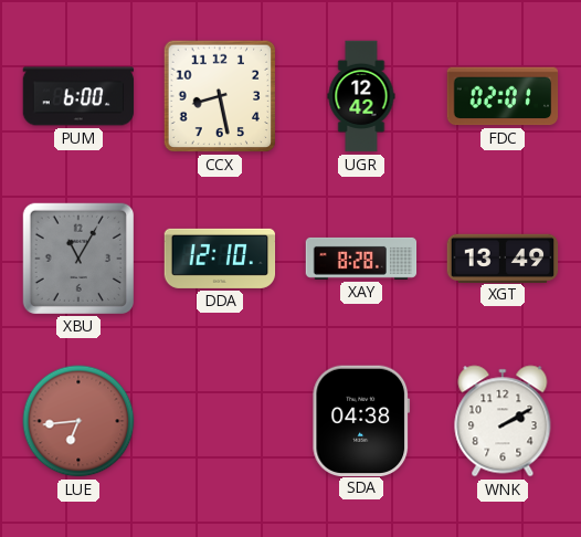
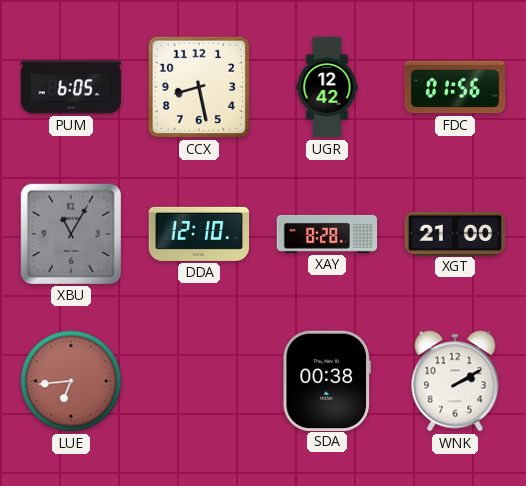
PUM: 6:00 -> 6:05 (71, 87)
FDC: 02:01 -> 01:56 (455, 87)
XGT: 13:49 -> 21:00 (455, 233)
SDA: 04:38 -> 00:38 (327, 380)
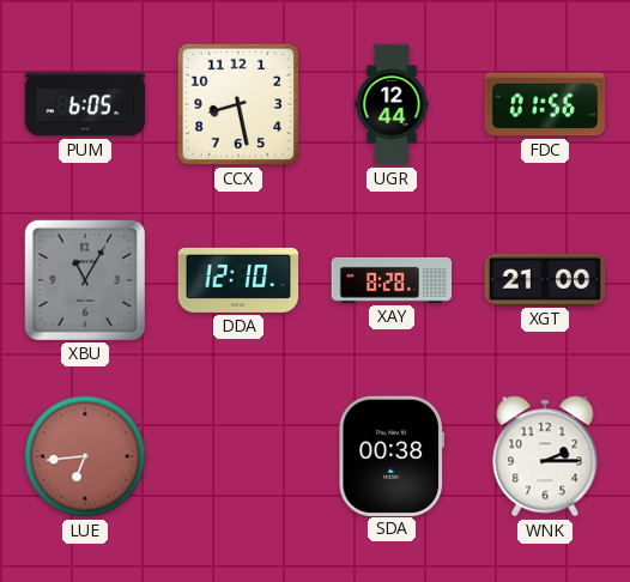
UGR: 12:42 -> 12:44 (392, 104)
WNK: 2:10 -> 2:15 (545, 456)
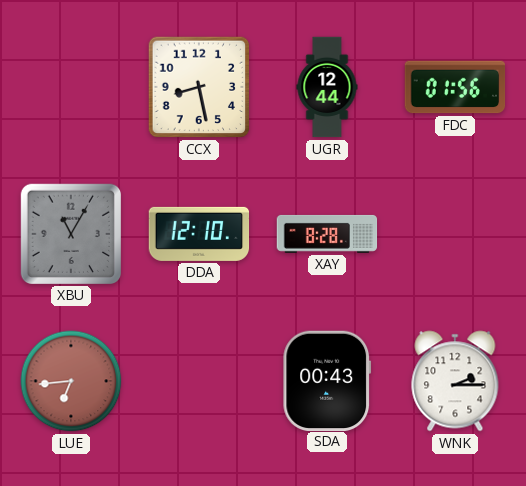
PUM: 6:05 -> none (85, 104)
XGT: 21:00 -> none (545, 279)
SDA: 00:38 -> 00:43 (327, 380)
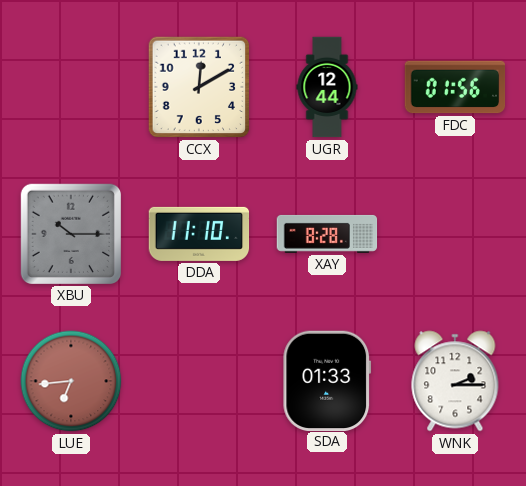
CCX: 8:28 -> 12:10 (199, 87)
XBU: 11:05 -> 10:15 (70, 233)
DDA: 12:10 -> 11:10 (199, 234)
SDA: 00:43 -> 01:33 (327, 380)
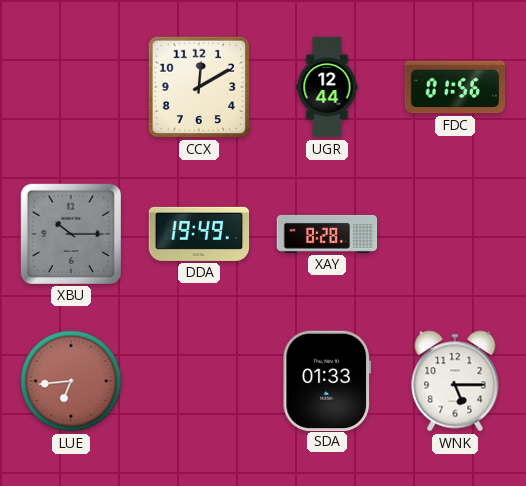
DDA: 11:10 -> 19:49 (199, 234)
WNK: 2:15 -> 5:15 (455, 381)
